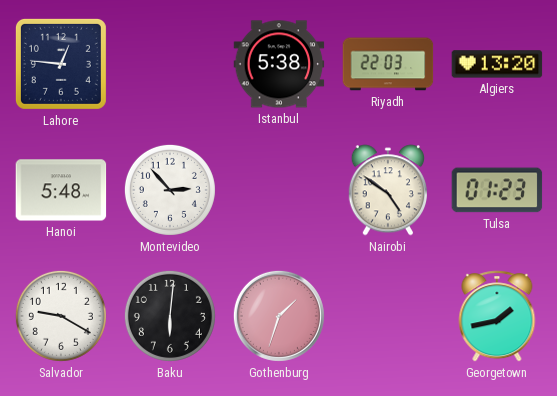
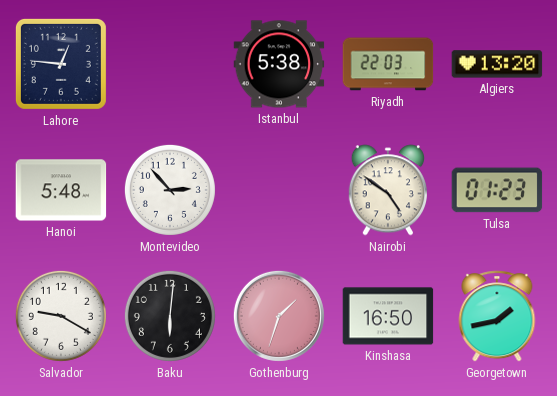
Kinshasa: none -> 16:50 (388, 316)
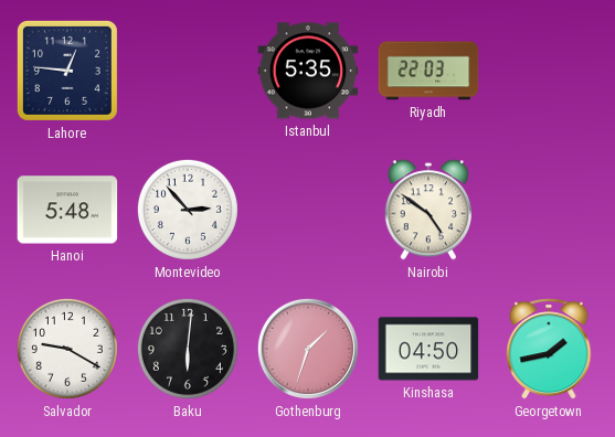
Istanbul: 5:38 -> 5:35 (308, 71)
Algiers: 13:20 -> none (497, 64)
Tulsa: 01:23 -> none (497, 190)
Kinshasa: 16:50 -> 04:50 (428, 349)
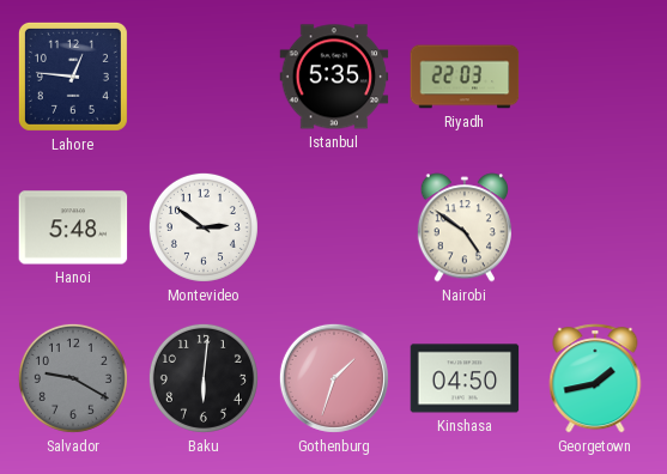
Montevideo: 2:53 -> 2:51 (204, 227)
Salvador dial: white -> grey (73, 378)
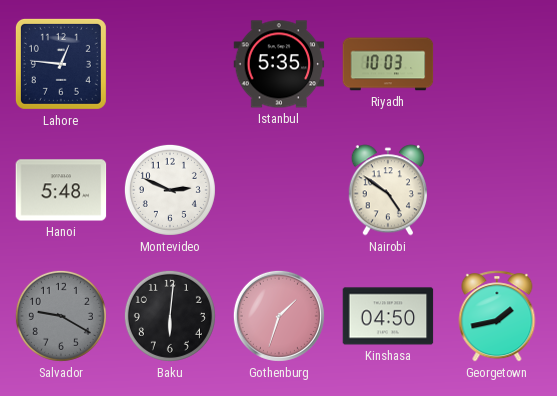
Riyadh: 22:03 -> 10:03 (388, 64)
Montevideo: 2:51 -> 2:49 (170, 190)
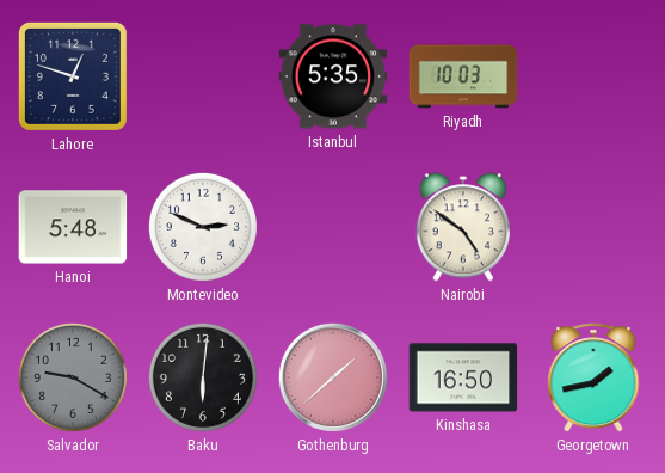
Lahore: 12:46 -> 12:48 (73, 76)
Gothenburg: 1:33 -> 1:38 (333, 377)
Kinshasa: 04:50 -> 16:50 (463, 377)
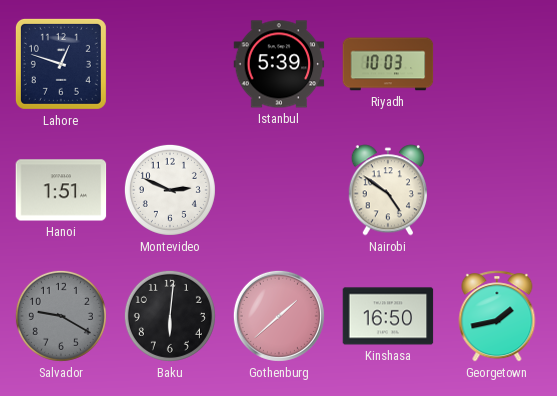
Istanbul: 5:35 -> 5:39 (279, 64)
Hanoi: 5:48 -> 1:51 (61, 190)
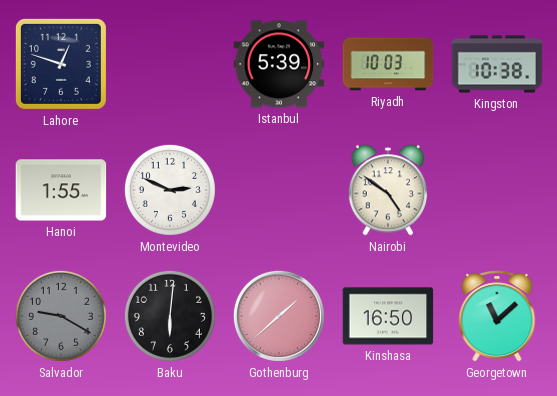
Kingston: none -> 10:38 (497, 64)
Hanoi: 1:51 -> 1:55 (61, 190)
Georgetown: 1:43 -> 11:08 (497, 316)
